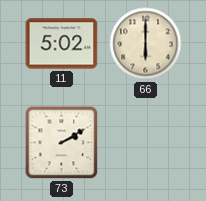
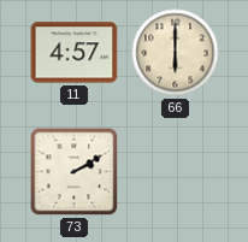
11: 5:02 -> 4:57 (75, 53)
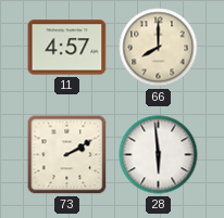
66: 6:00 -> 8:00 (159, 48)
28: none -> 5:59 (159, 155)
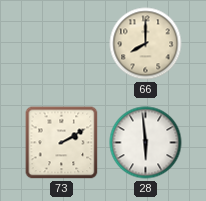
11: 4:57 -> none (67, 48)
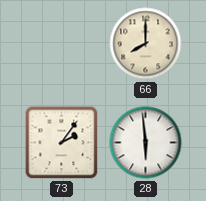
73: 2:10 -> 2:06 (62, 143)
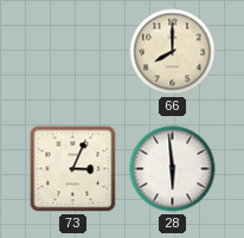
73: 2:06 -> 3:04 (73, 169)
